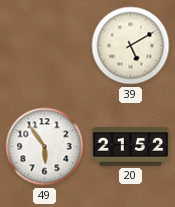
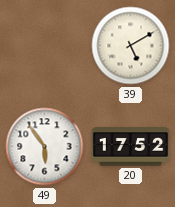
20: 21:52 -> 17:52 (131, 147)
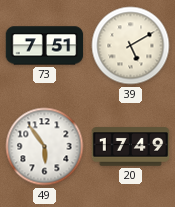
73: none -> 7:51 (45, 46)
20: 17:52 -> 17:49 (131, 147)
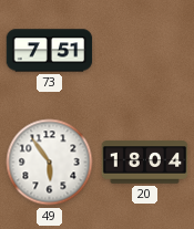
39: 5:10 -> none (131, 46)
20: 17:49 -> 18:04 (145, 163)
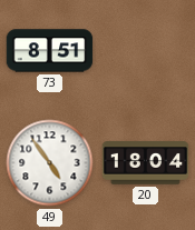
73: 7:51 -> 8:51 (50, 51)
49: 5:54 -> 4:54 (50, 163)
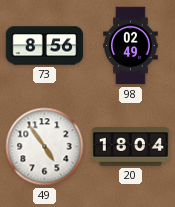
73: 8:51 -> 8:56 (45, 46)
98: none -> 02:49 (131, 46)
